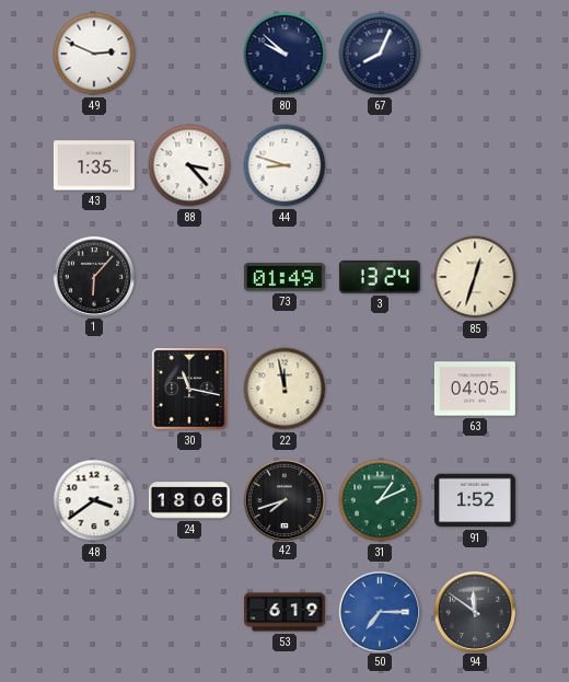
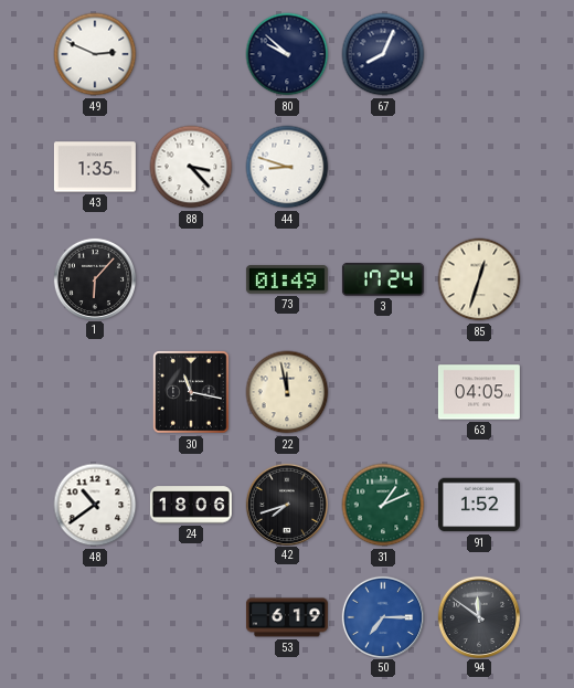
3: 13:24 -> 17:24 (383, 279)
48: 3:39 -> 10:39 (95, 505)
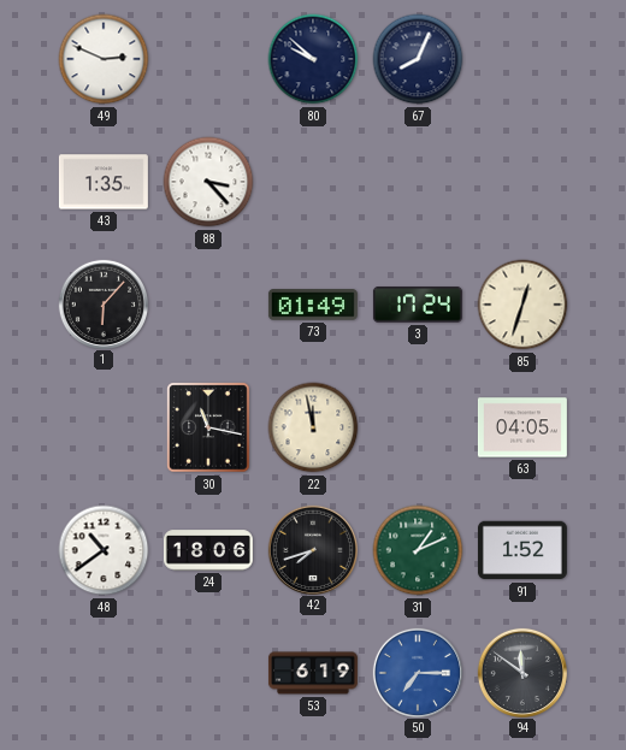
44: 8:48 -> none (287, 167)
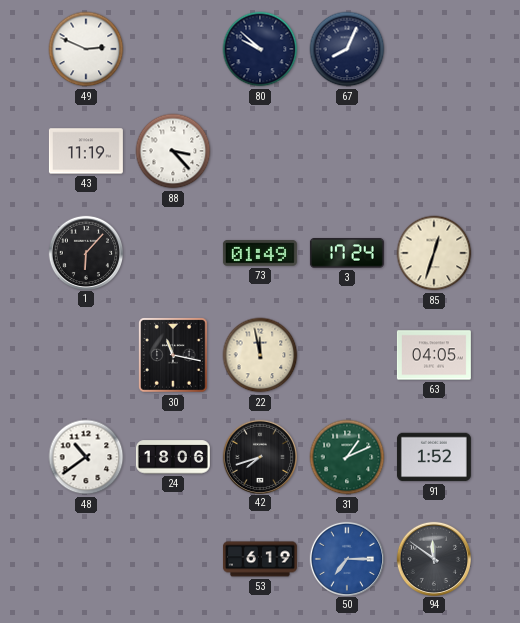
43: 1:35 -> 11:19 (86, 151)
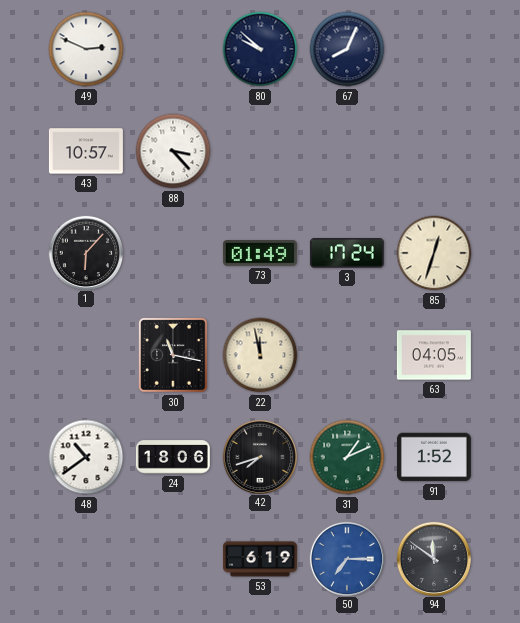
43: 11:19 -> 10:57 (86, 151)
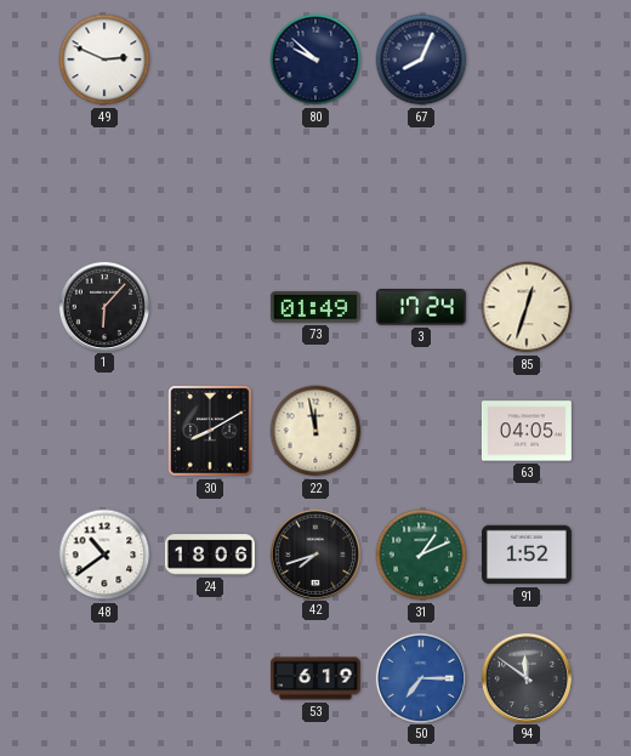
43: 10:57 -> none (86, 151)
88: 3:23 -> none (173, 151)
30: 11:17 -> 8:10 (210, 431)
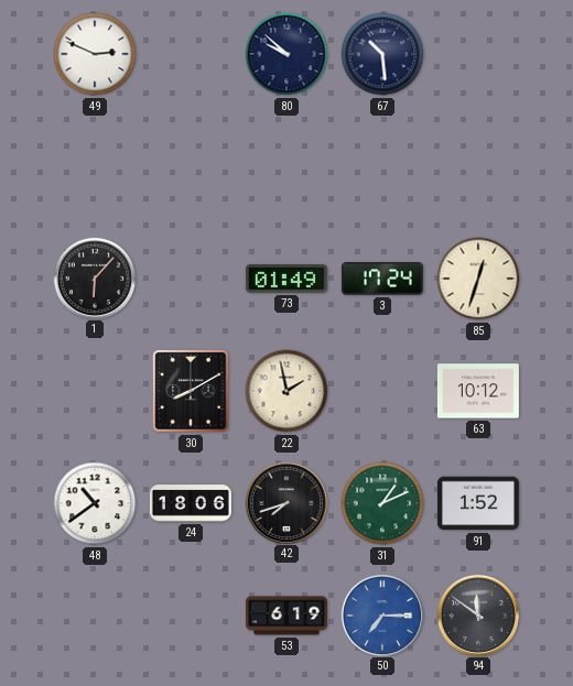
67: 8:04 -> 10:29 (382, 54)
22: 11:58 -> 1:58 (286, 391)
63: 04:05 -> 10:12 (478, 391)
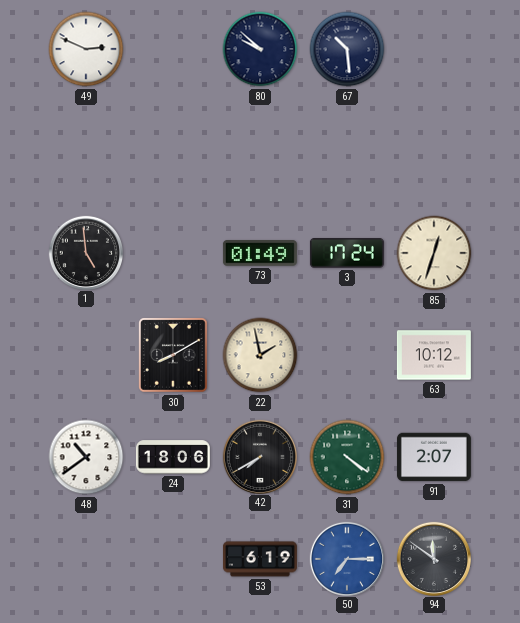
1: 6:07 -> 4:59 (86, 252)
42: 7:42 -> 7:40 (260, 456)
31: 1:11 -> 4:21 (347, 457)
91: 1:52 -> 2:07 (434, 457)
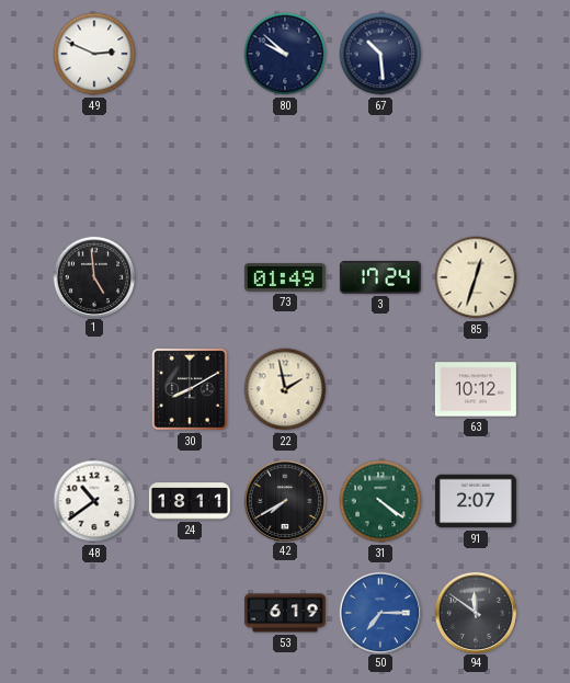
24: 18:06 -> 18:11 (190, 501)
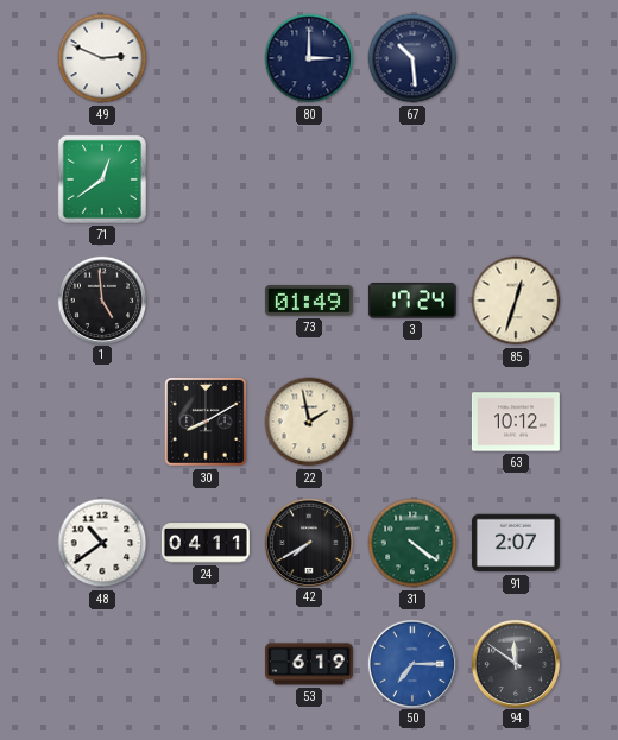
80: 9:52 -> 3:00 (309, 58)
71: none -> 12:39 (102, 179)
24: 18:11 -> 04:11 (206, 543)
